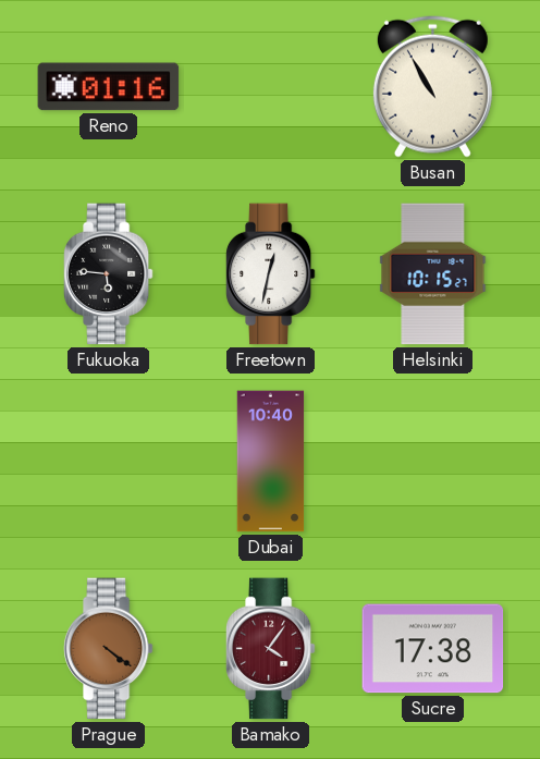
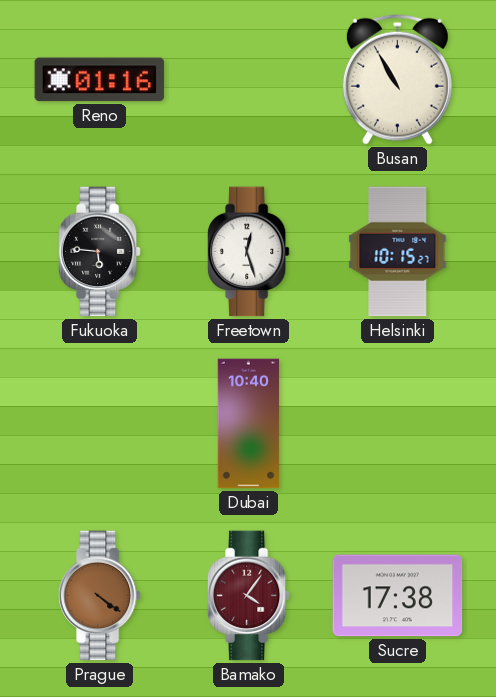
Freetown: 12:32 -> 12:27 (248, 252)
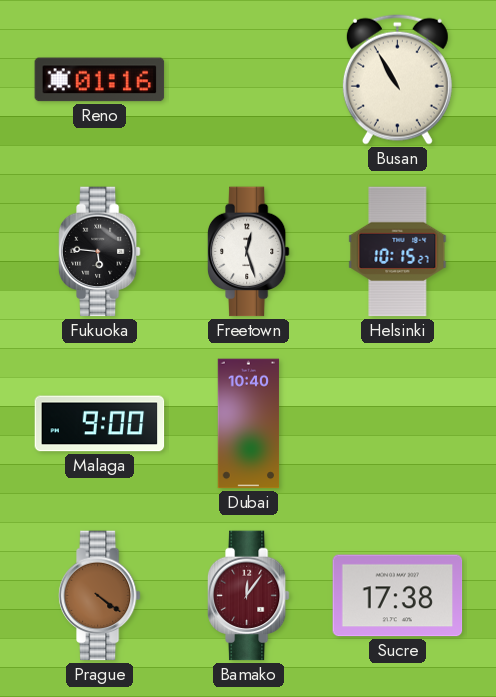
Malaga: none -> 9:00 (100, 424)
Bamako: 4:06 -> 12:06 (248, 596)
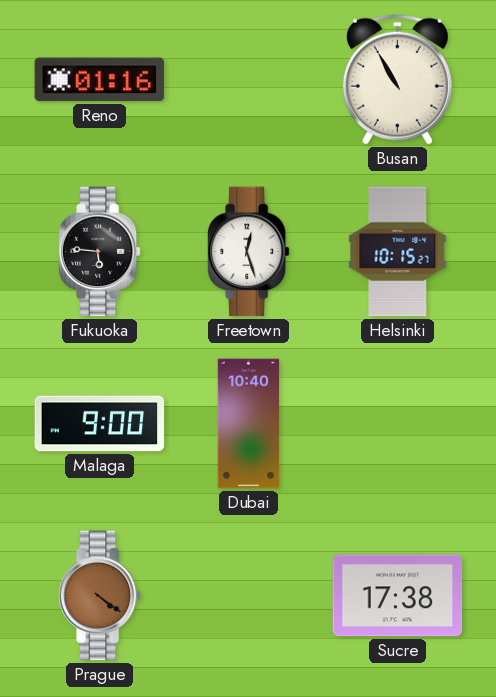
Bamako: 12:06 -> none (248, 596)
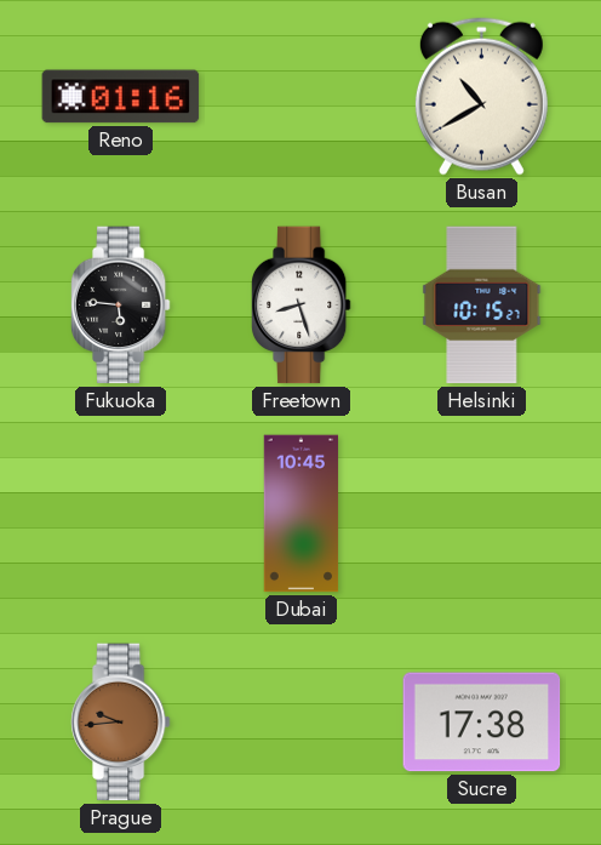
Busan: 10:55 -> 10:40 (481, 96)
Freetown: 12:27 -> 8:27 (300, 306)
Malaga: 9:00 -> none (100, 424)
Dubai: 10:40 -> 10:45 (302, 514)
Prague: 4:21 -> 9:44 (120, 723)
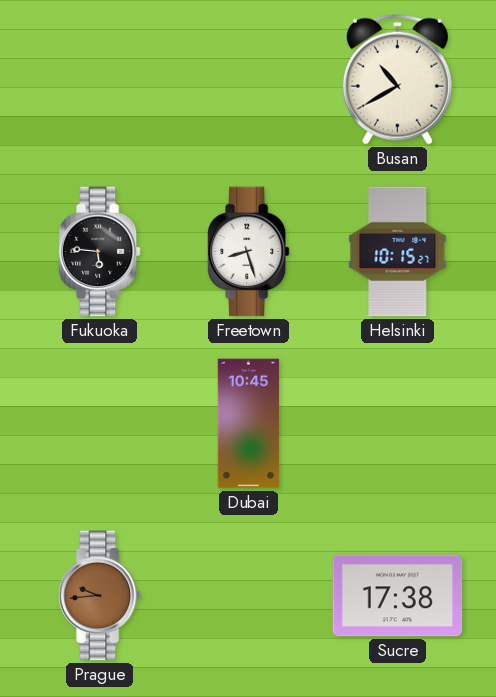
Reno: 01:16 -> none (121, 97)
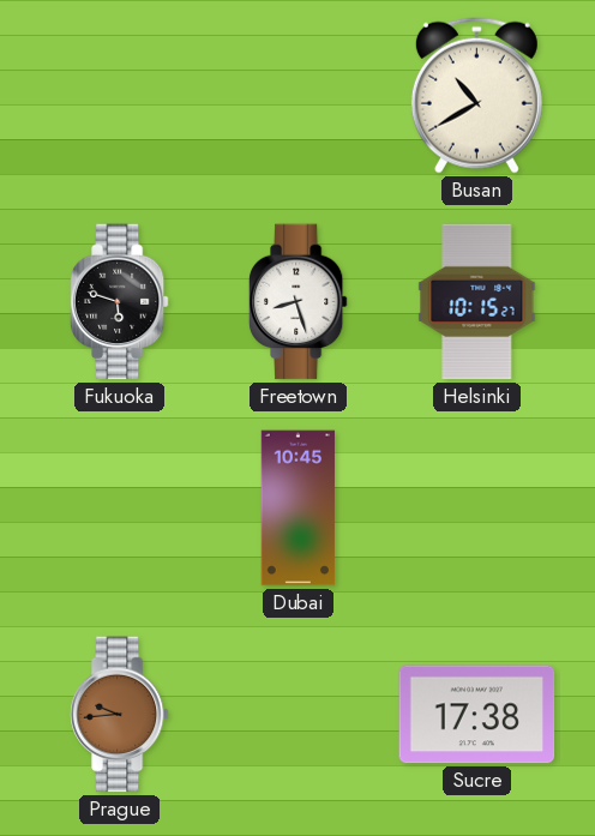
Fukuoka: 5:46 -> 5:48 (119, 302)
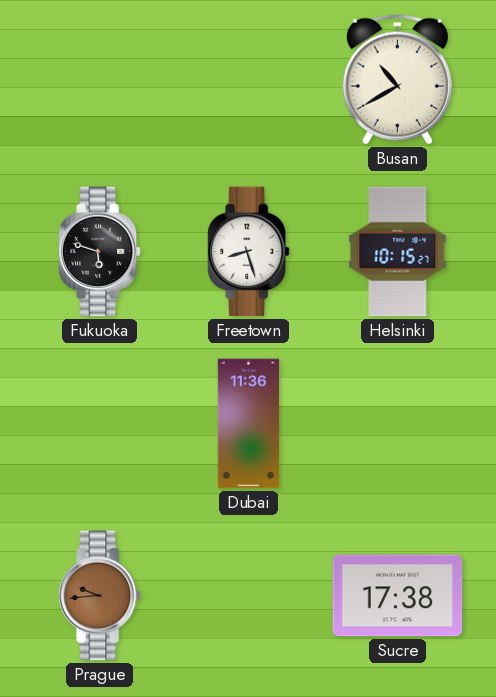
Dubai: 10:45 -> 11:36 (249, 424)
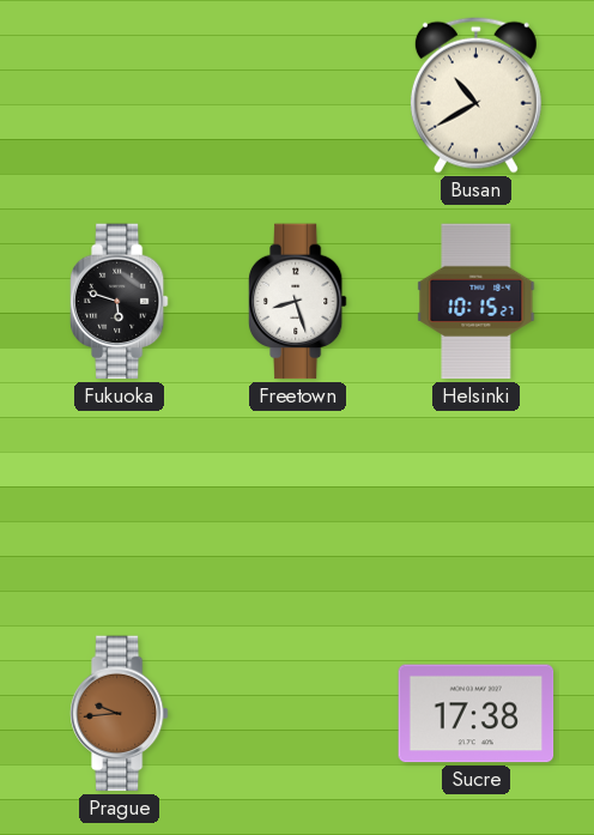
Dubai: 11:36 -> none (249, 424)
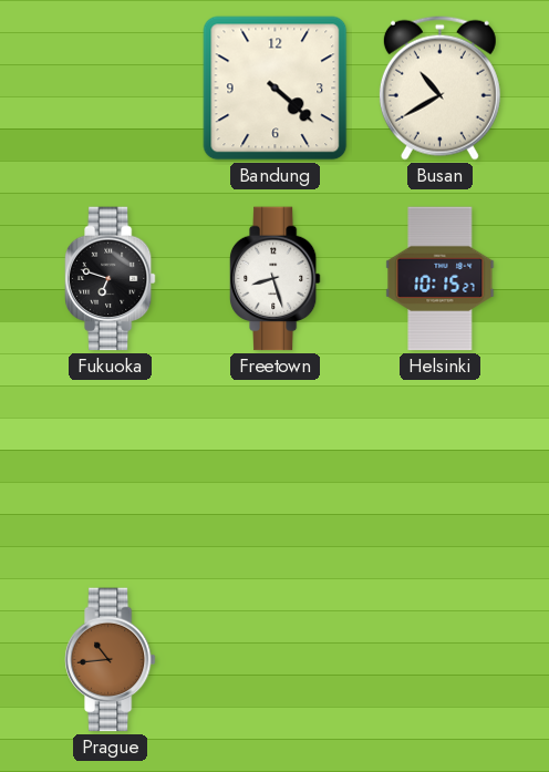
Bandung: none -> 4:22 (276, 89)
Fukuoka: 5:48 -> 6:48 (110, 279)
Prague: 9:44 -> 10:44 (110, 660)
Sucre: 17:38 -> none (477, 714)
